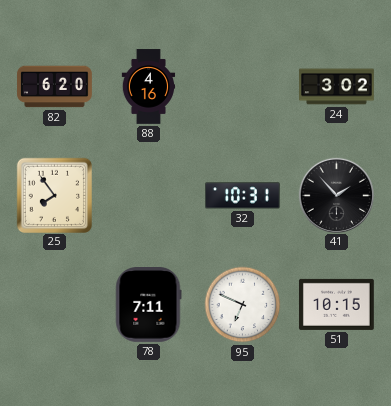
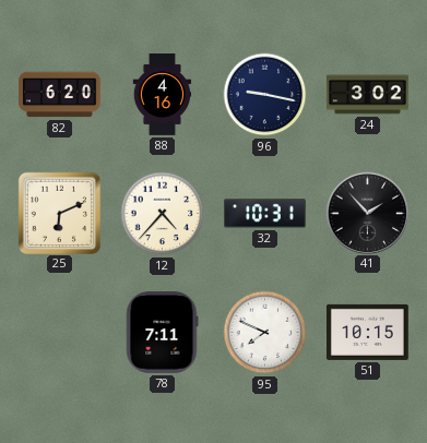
96: none -> 9:17 (265, 95)
25: 7:54 -> 6:11 (59, 213)
12: none -> 4:37 (163, 214)
95: 6:49 -> 7:49 (265, 333)
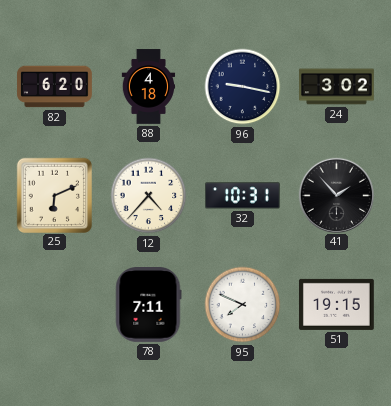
88: 4:16 -> 4:18 (149, 87)
51: 10:15 -> 19:15 (337, 304)
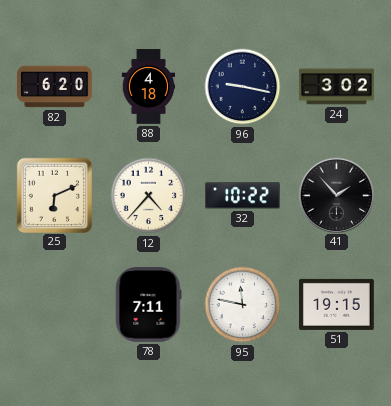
32: 10:31 -> 10:22 (243, 196)
95: 7:49 -> 11:47 (243, 305)
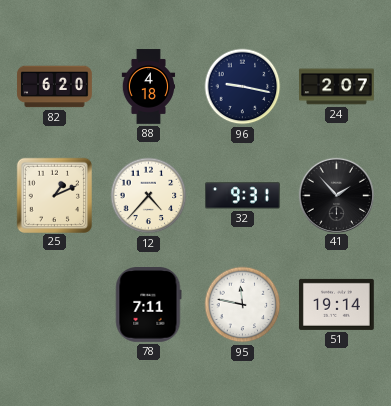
24: 3:02 -> 2:07 (337, 87)
25: 6:11 -> 1:11 (54, 195)
32: 10:22 -> 9:31 (243, 196)
51: 19:15 -> 19:14 (337, 304)
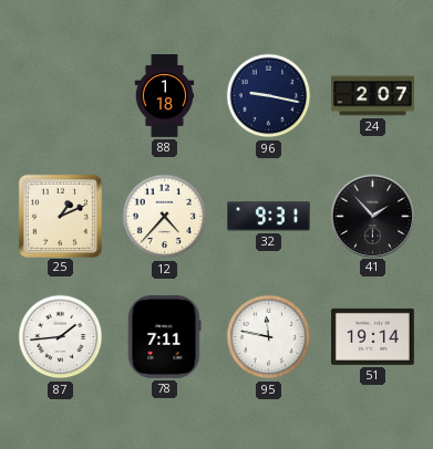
82: 6:20 -> none (55, 87)
88: 4:18 -> 1:18 (165, 96)
87: none -> 1:44 (61, 337)
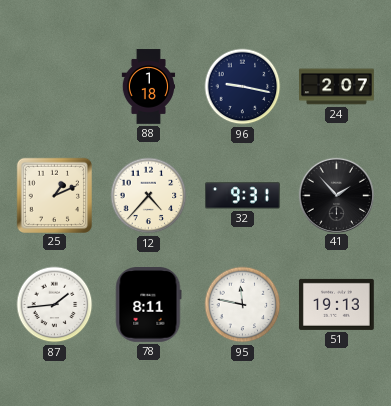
78: 7:11 -> 8:11 (148, 305)
51: 19:14 -> 19:13 (337, 304)
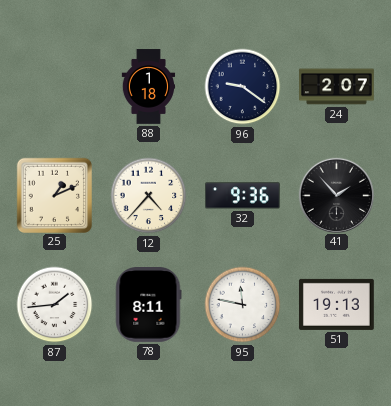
96: 9:17 -> 9:21 (243, 87)
32: 9:31 -> 9:36 (243, 196)
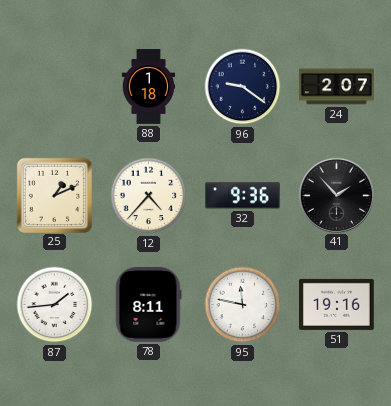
51: 19:13 -> 19:16 (337, 304)
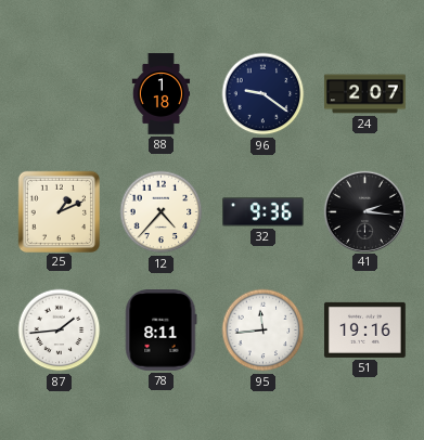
41: 1:53 -> 2:16 (364, 211)
95: 11:47 -> 11:44 (264, 331)
